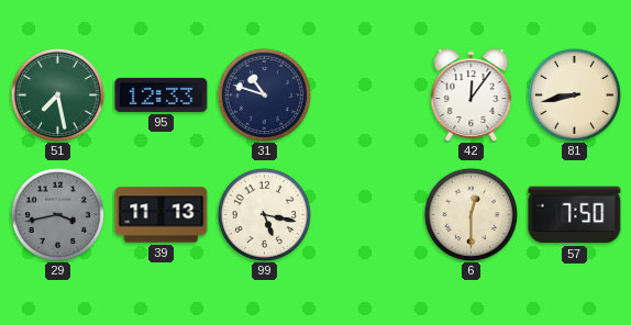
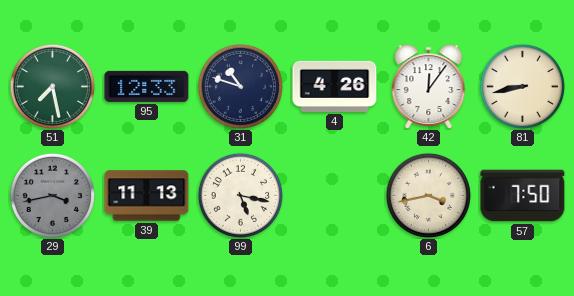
4: none -> 4:26 (335, 86)
6: 12:30 -> 3:43 (428, 195)
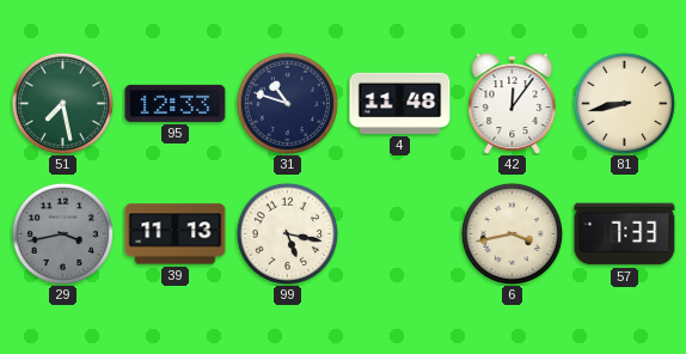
4: 4:26 -> 11:48 (400, 103)
57: 7:50 -> 7:33 (625, 234)
